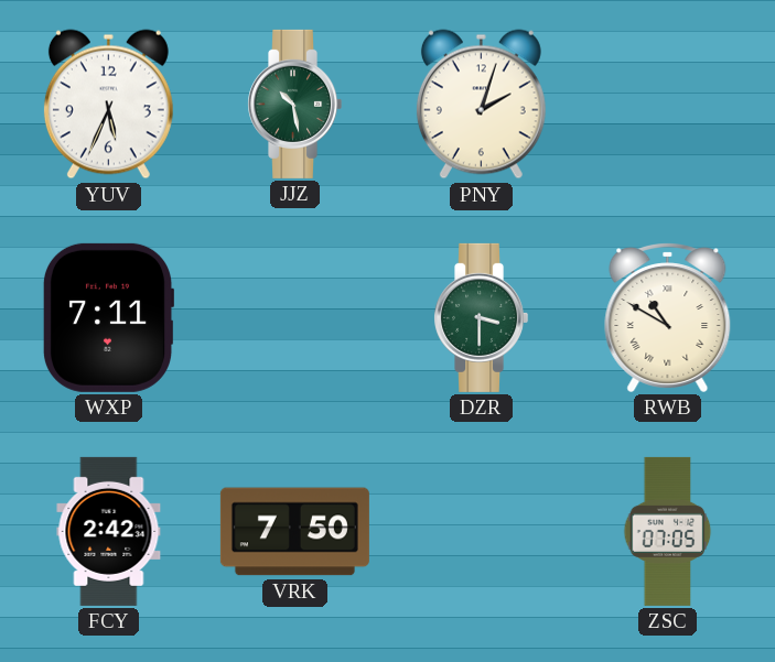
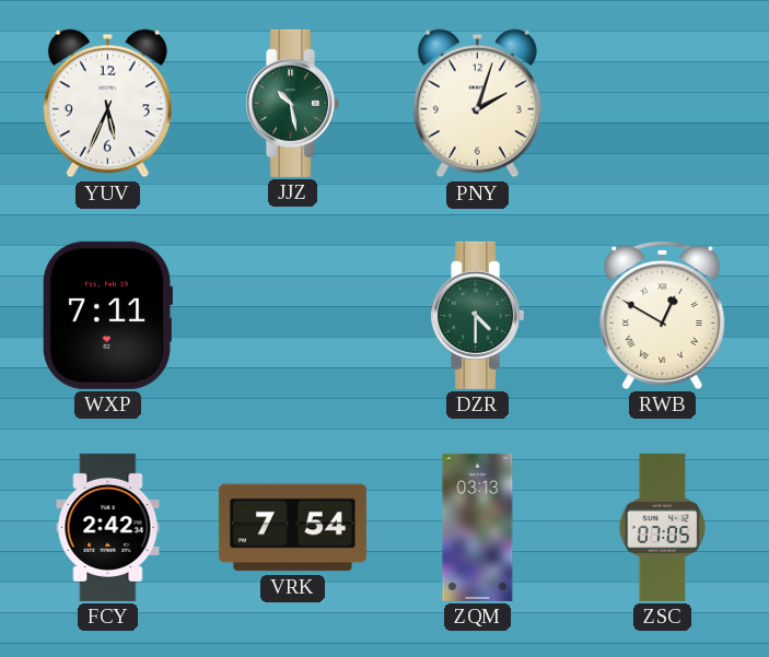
DZR: 3:30 -> 4:30 (478, 315)
RWB: 10:50 -> 12:50 (663, 316)
VRK: 7:50 -> 7:54 (292, 528)
ZQM: none -> 03:13 (478, 527)
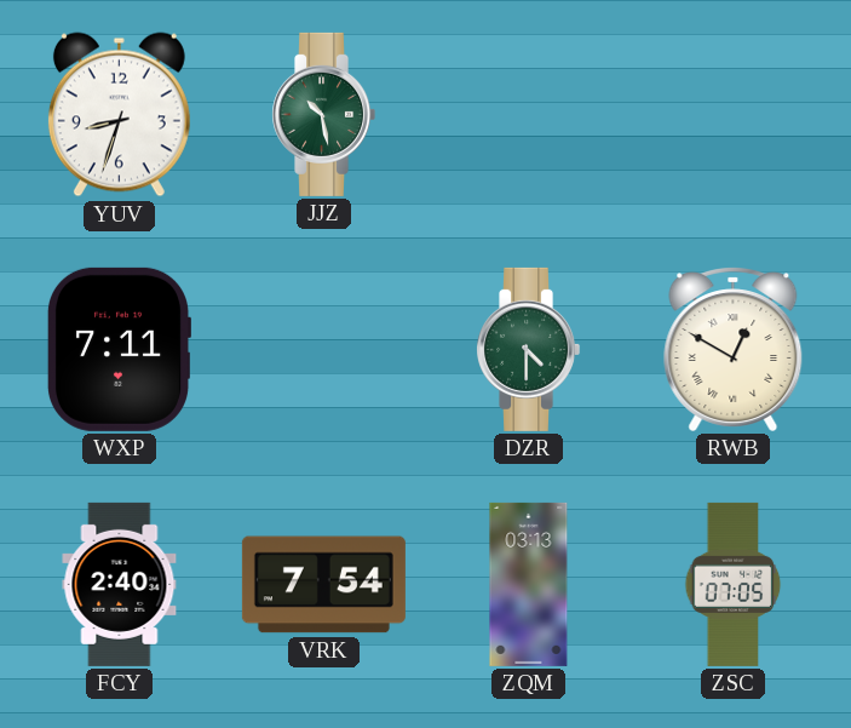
YUV: 5:34 -> 8:33 (119, 115)
PNY: 2:03 -> none (477, 104)
FCY: 2:42 -> 2:40 (120, 584)
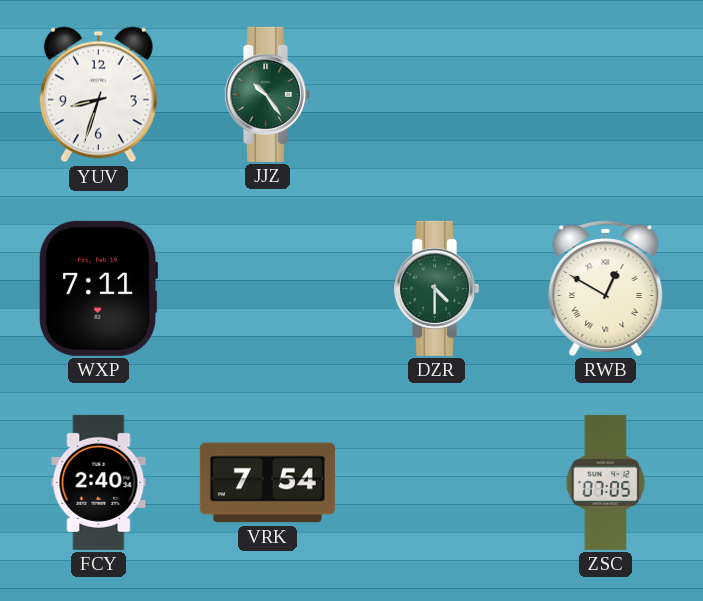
JJZ: 10:28 -> 10:24 (268, 94)
ZQM: 03:13 -> none (529, 584)
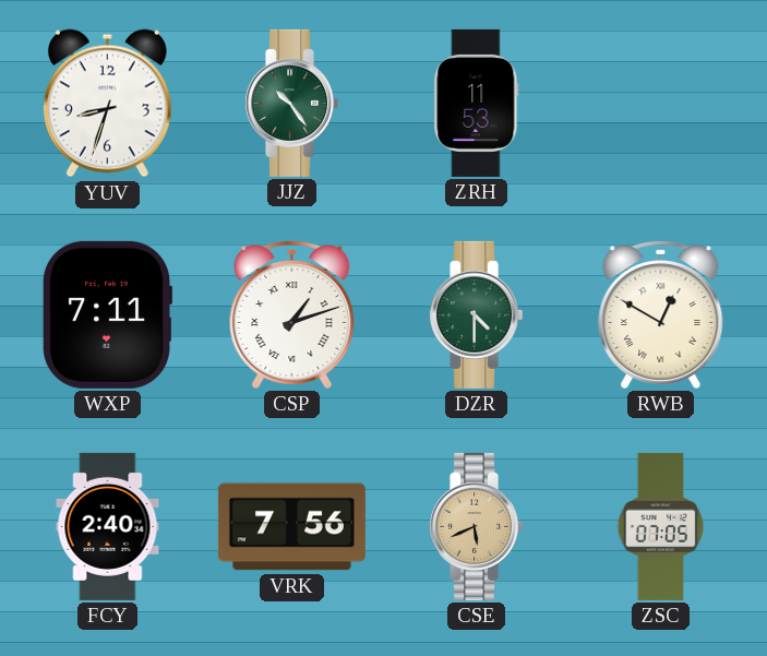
ZRH: none -> 11:53 (477, 103)
CSP: none -> 1:12 (292, 315)
VRK: 7:54 -> 7:56 (291, 527)
CSE: none -> 5:41 (477, 526)
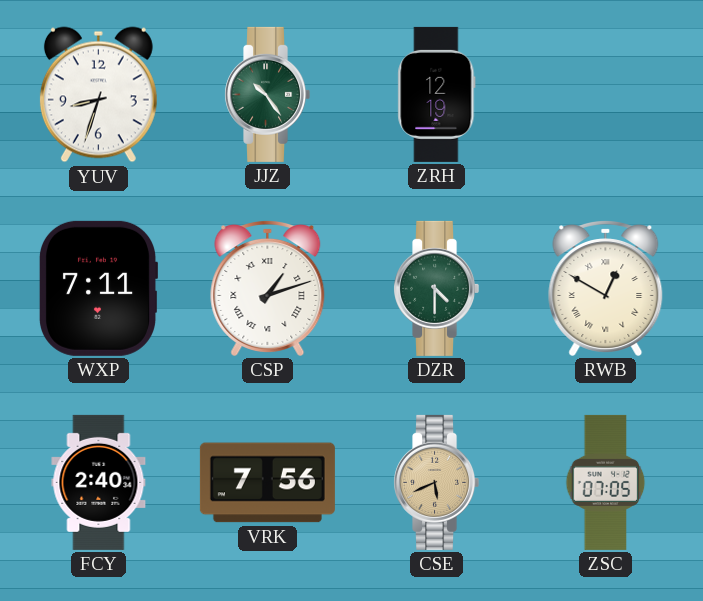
ZRH: 11:53 -> 12:19 (437, 94)
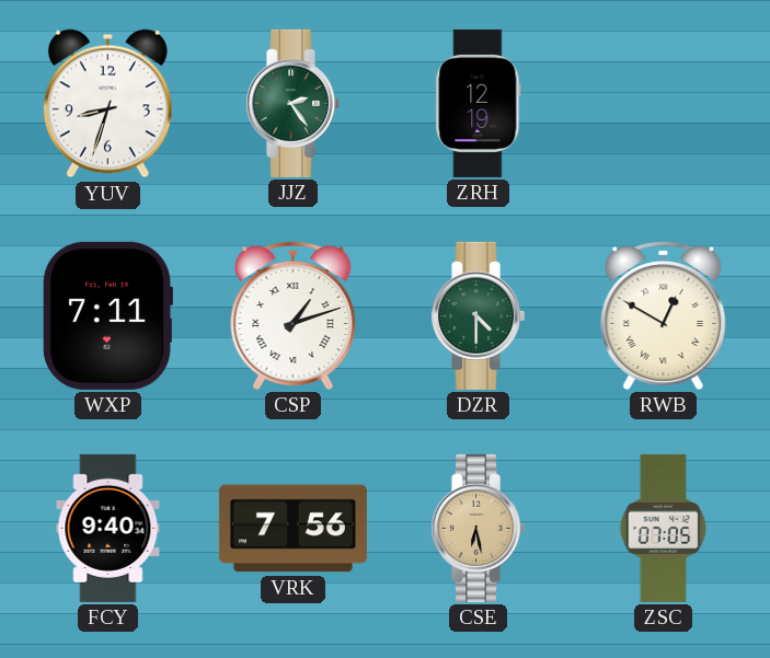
JJZ: 10:24 -> 2:24 (294, 103)
FCY: 2:40 -> 9:40 (108, 528)
CSE: 5:41 -> 6:28 (479, 528)
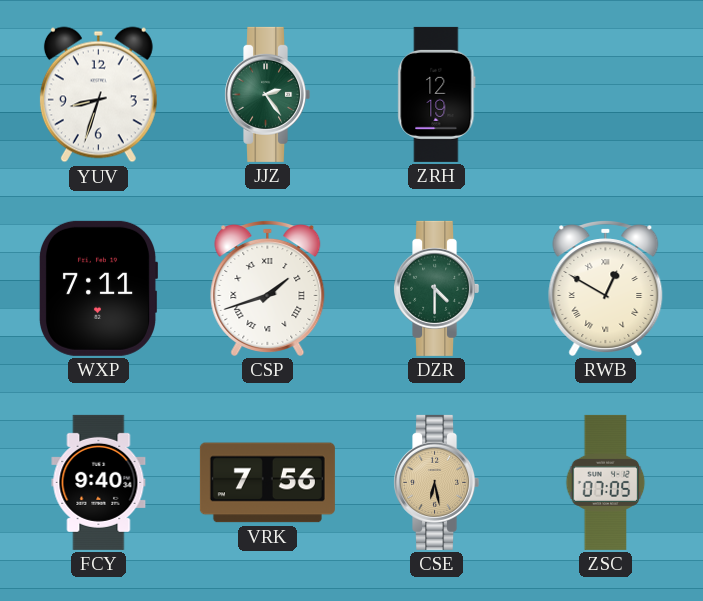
CSP: 1:12 -> 1:42 (268, 289)
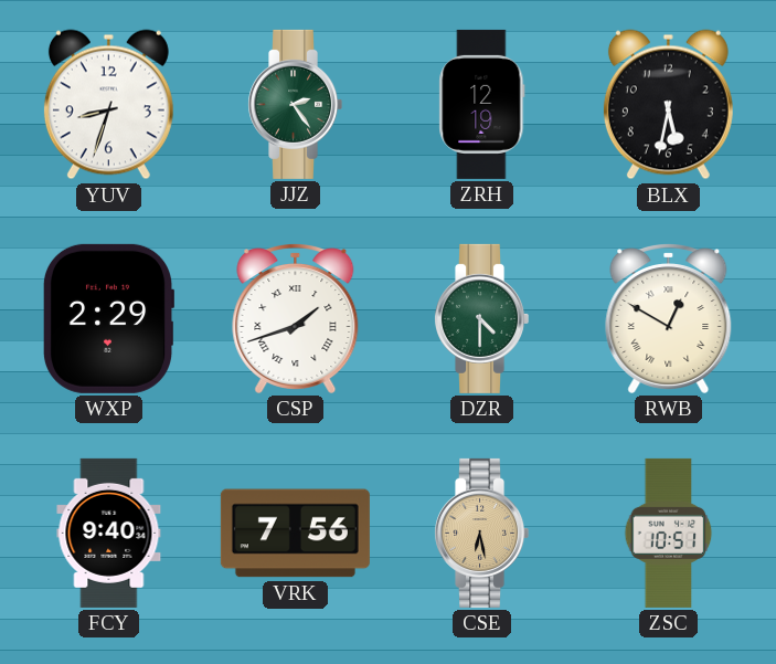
BLX: none -> 5:32 (668, 105)
WXP: 7:11 -> 2:29 (107, 318)
ZSC: 07:05 -> 10:51 (669, 533)
